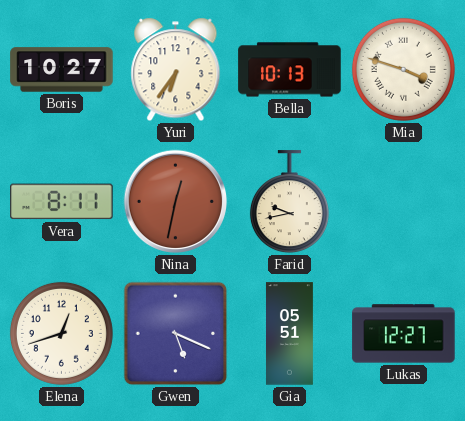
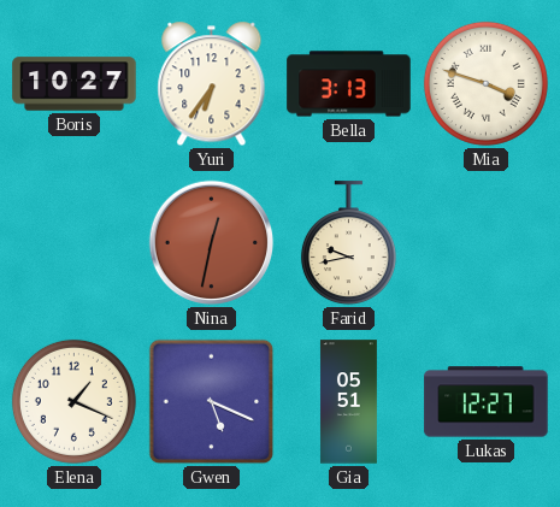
Bella: 10:13 -> 3:13 (349, 84)
Vera: 8:11 -> none (62, 202)
Elena: 12:42 -> 1:19 (73, 401)
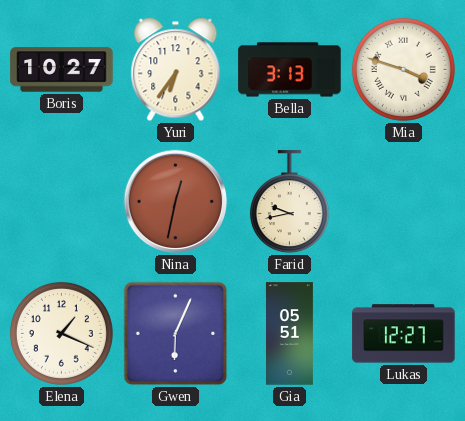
Gwen: 5:19 -> 6:04 (176, 334)
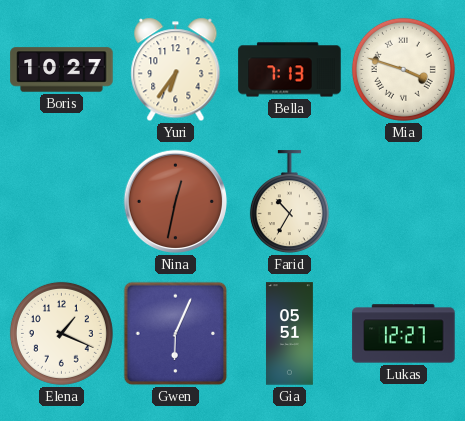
Bella: 3:13 -> 7:13 (290, 70)
Farid: 9:43 -> 10:35 (289, 202)
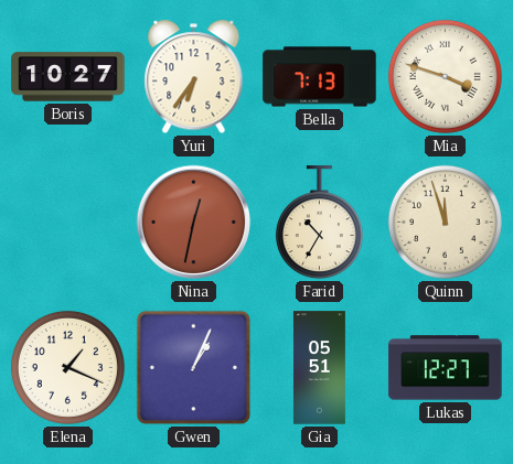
Quinn: none -> 11:57 (445, 222)
Gwen: 6:04 -> 1:04 (194, 368)
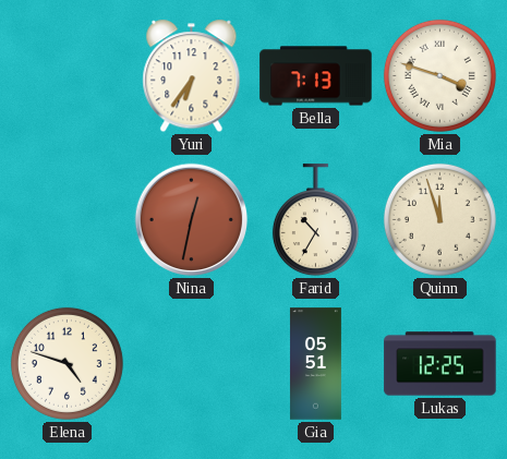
Boris: 10:27 -> none (68, 77)
Elena: 1:19 -> 4:48 (67, 363)
Gwen: 1:04 -> none (194, 368)
Lukas: 12:27 -> 12:25 (440, 364)
